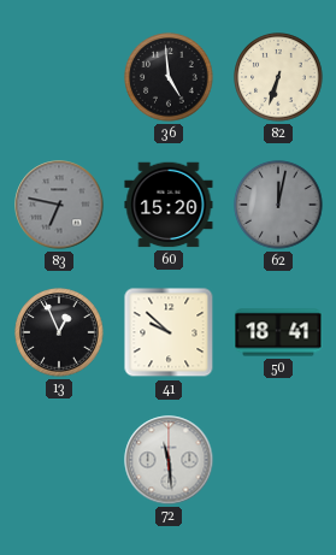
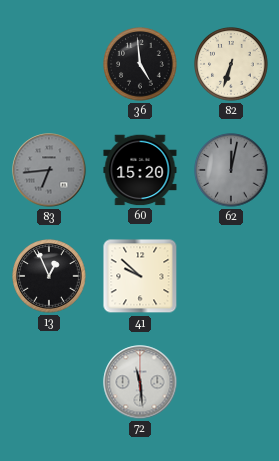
83: 6:47 -> 6:44 (49, 170)
50: 18:41 -> none (278, 332)
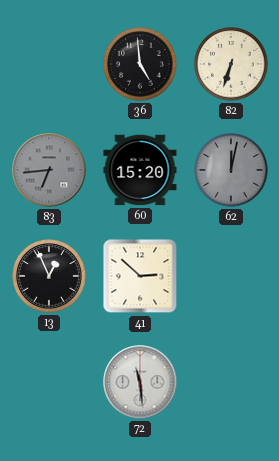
41: 9:52 -> 2:52 (140, 276)
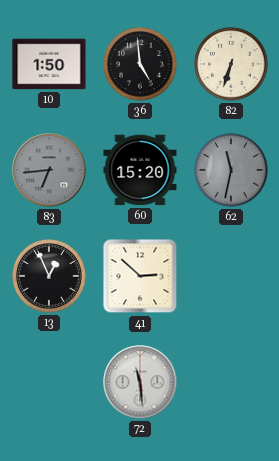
10: none -> 1:50 (49, 64)
62: 12:02 -> 11:32 (231, 170)
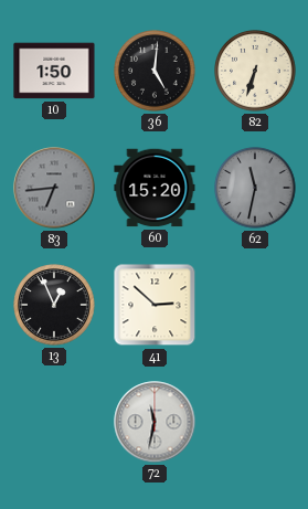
36: 4:59 -> 5:01 (155, 71)
72: 11:29 -> 11:32 (155, 422)
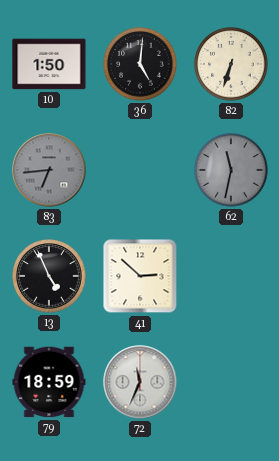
60: 15:20 -> none (155, 188)
13: 12:56 -> 4:56 (49, 276)
79: none -> 18:59 (49, 382)
72: 11:32 -> 11:34 (140, 382)
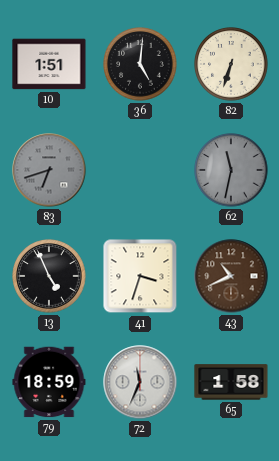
10: 1:50 -> 1:51 (49, 64)
83: 6:44 -> 6:42 (49, 170)
41: 2:52 -> 3:33 (140, 276)
43: none -> 10:41 (231, 276)
65: none -> 1:58 (231, 382)
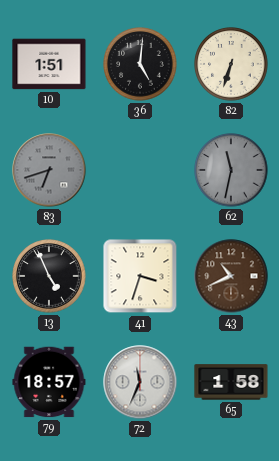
79: 18:59 -> 18:57 (49, 382)
